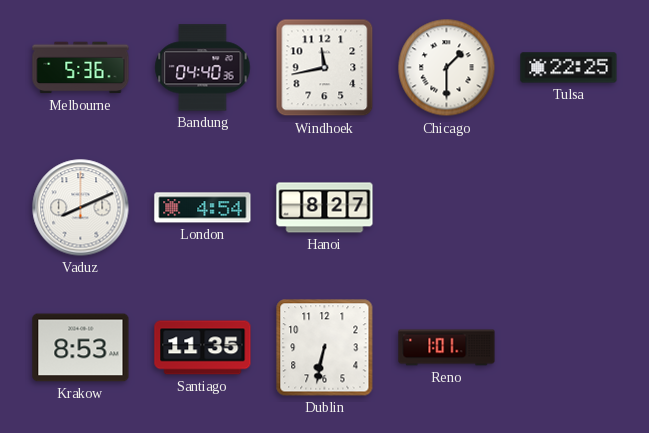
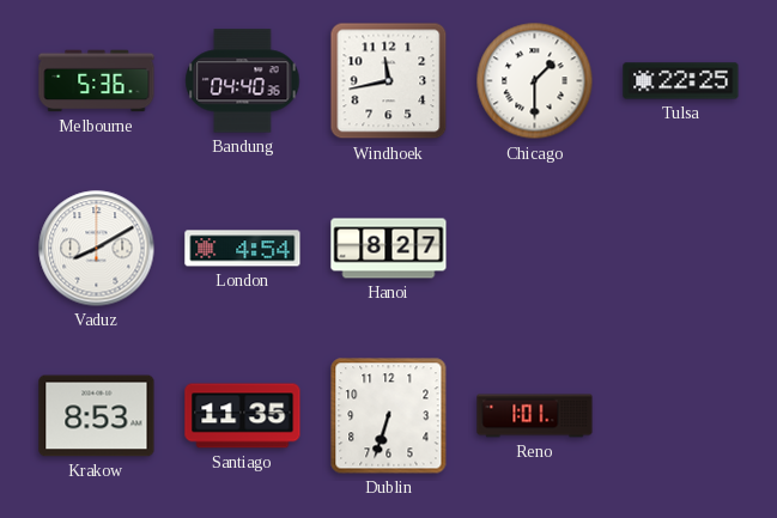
Vaduz: 8:11 -> 8:10 (97, 249)
Dublin: 6:32 -> 6:33 (389, 416)
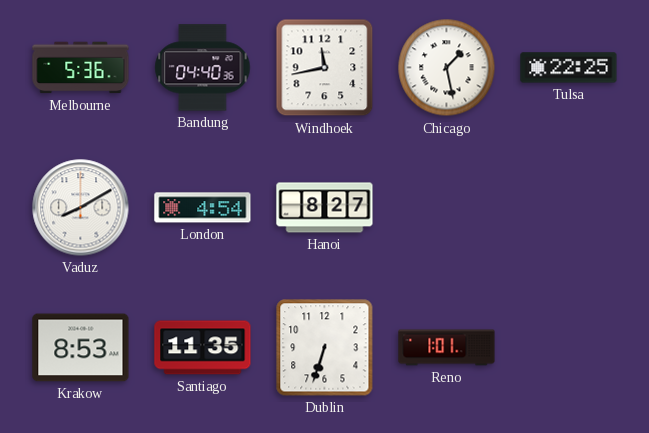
Chicago: 1:30 -> 1:28 (447, 68)
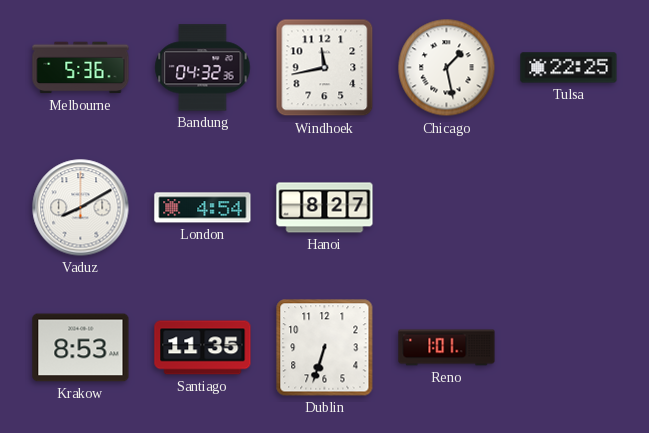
Bandung: 04:40 -> 04:32 (203, 68)
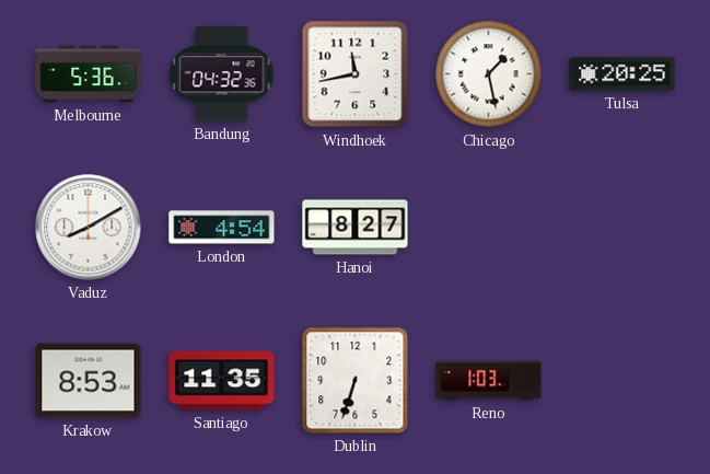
Tulsa: 22:25 -> 20:25 (622, 74)
Reno: 1:01 -> 1:03 (489, 381)
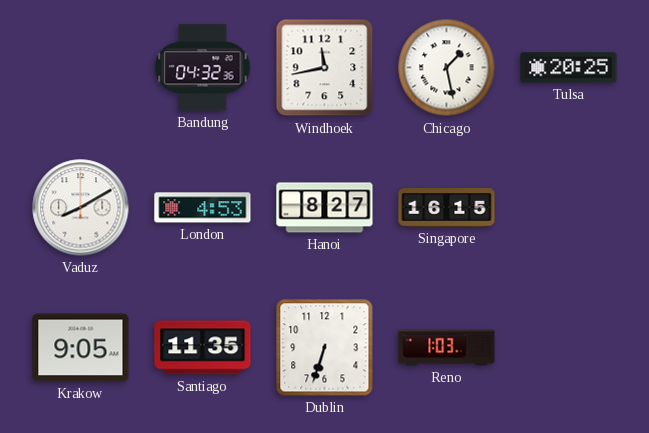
Melbourne: 5:36 -> none (89, 74)
London: 4:54 -> 4:53 (203, 208)
Singapore: none -> 16:15 (447, 208)
Krakow: 8:53 -> 9:05 (81, 348)
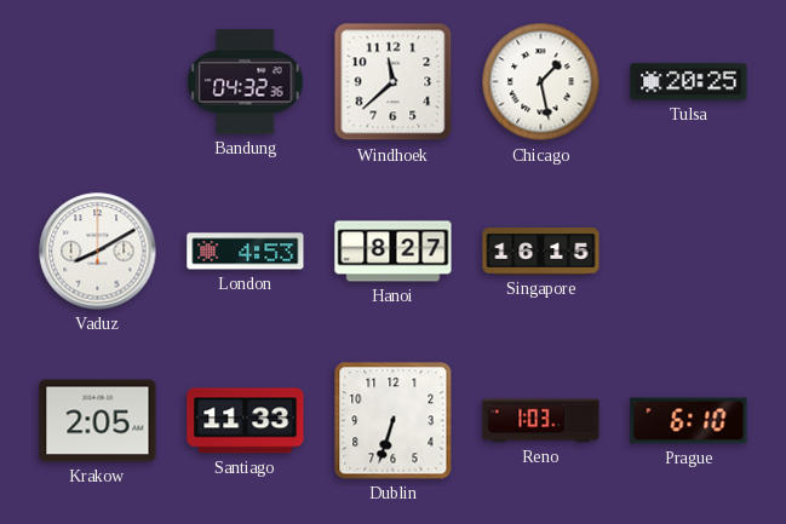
Windhoek: 11:43 -> 11:38 (394, 82)
Krakow: 9:05 -> 2:05 (98, 421)
Santiago: 11:35 -> 11:33 (246, 421)
Prague: none -> 6:10 (689, 421)
